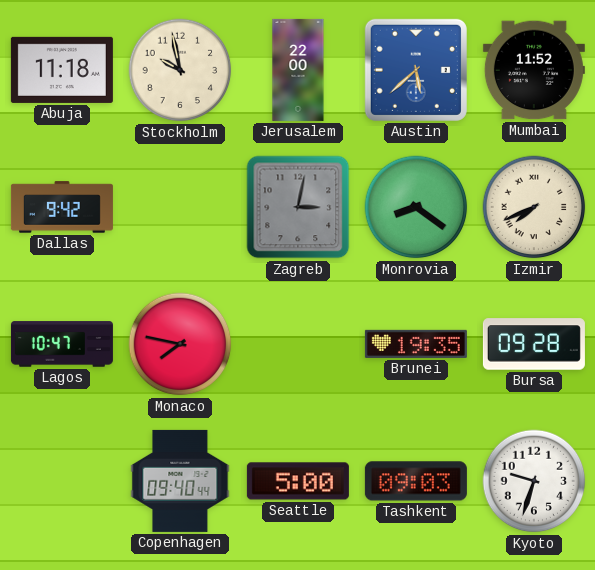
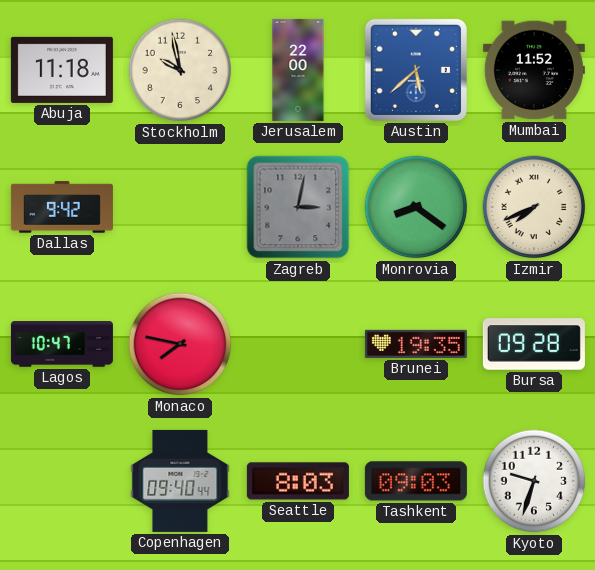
Seattle: 5:00 -> 8:03 (298, 481)
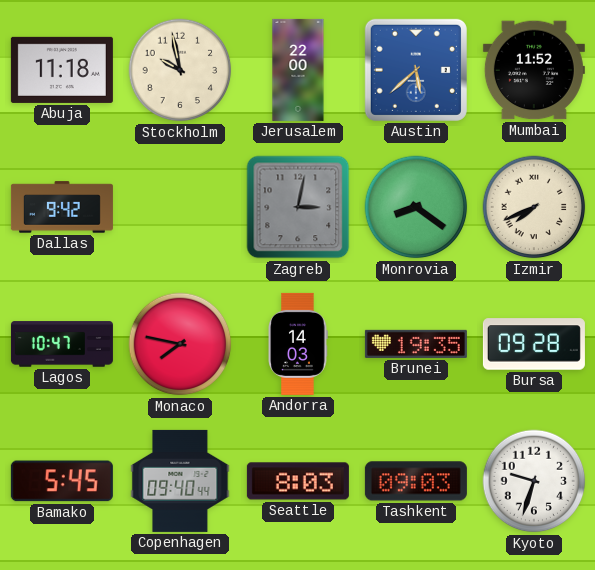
Andorra: none -> 14:03 (298, 344)
Bamako: none -> 5:45 (62, 481)
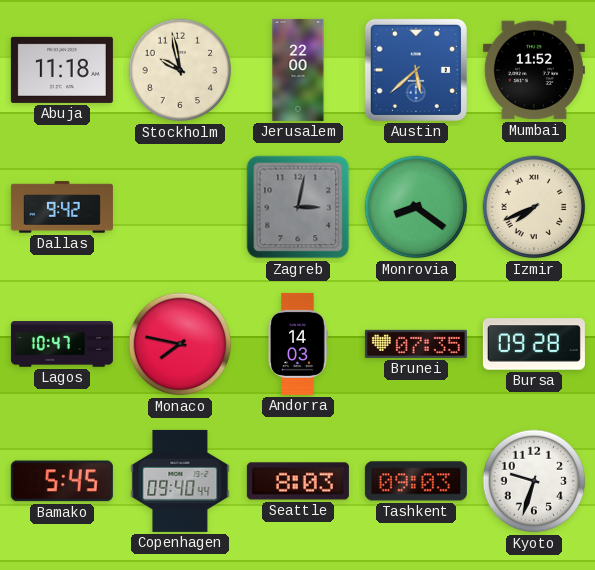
Brunei: 19:35 -> 07:35 (416, 344)
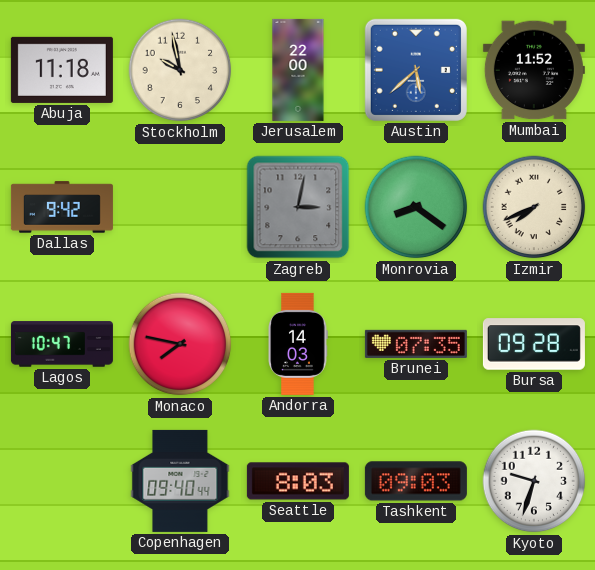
Bamako: 5:45 -> none (62, 481)
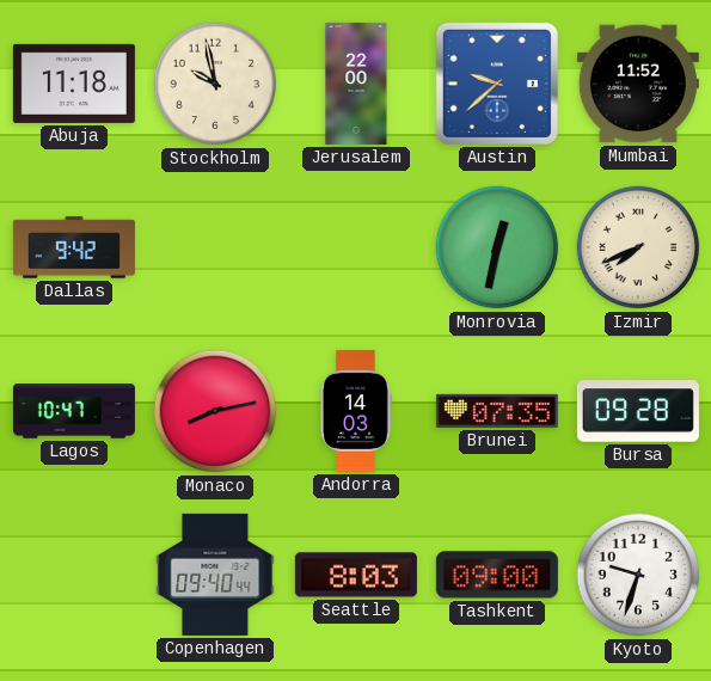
Austin: 5:38 -> 9:38 (497, 84)
Zagreb: 3:02 -> none (298, 207)
Monrovia: 8:21 -> 12:32 (497, 247)
Monaco: 7:47 -> 8:13 (215, 411)
Tashkent: 09:03 -> 09:00 (497, 575)
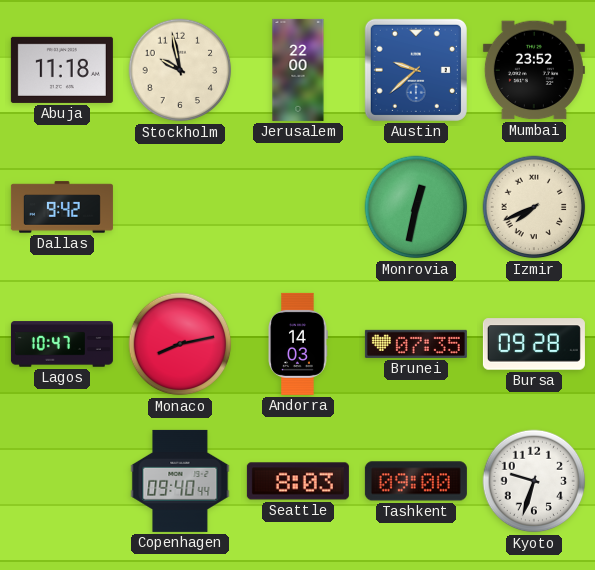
Mumbai: 11:52 -> 23:52 (534, 70)
